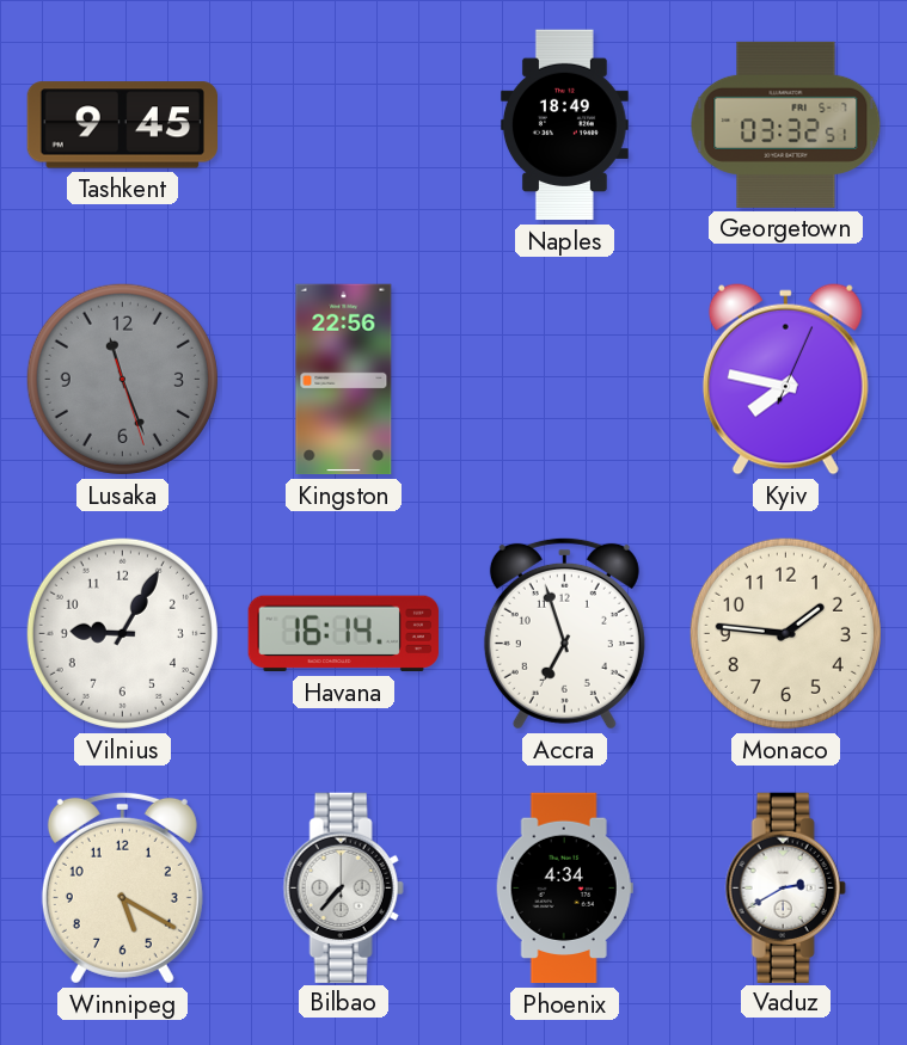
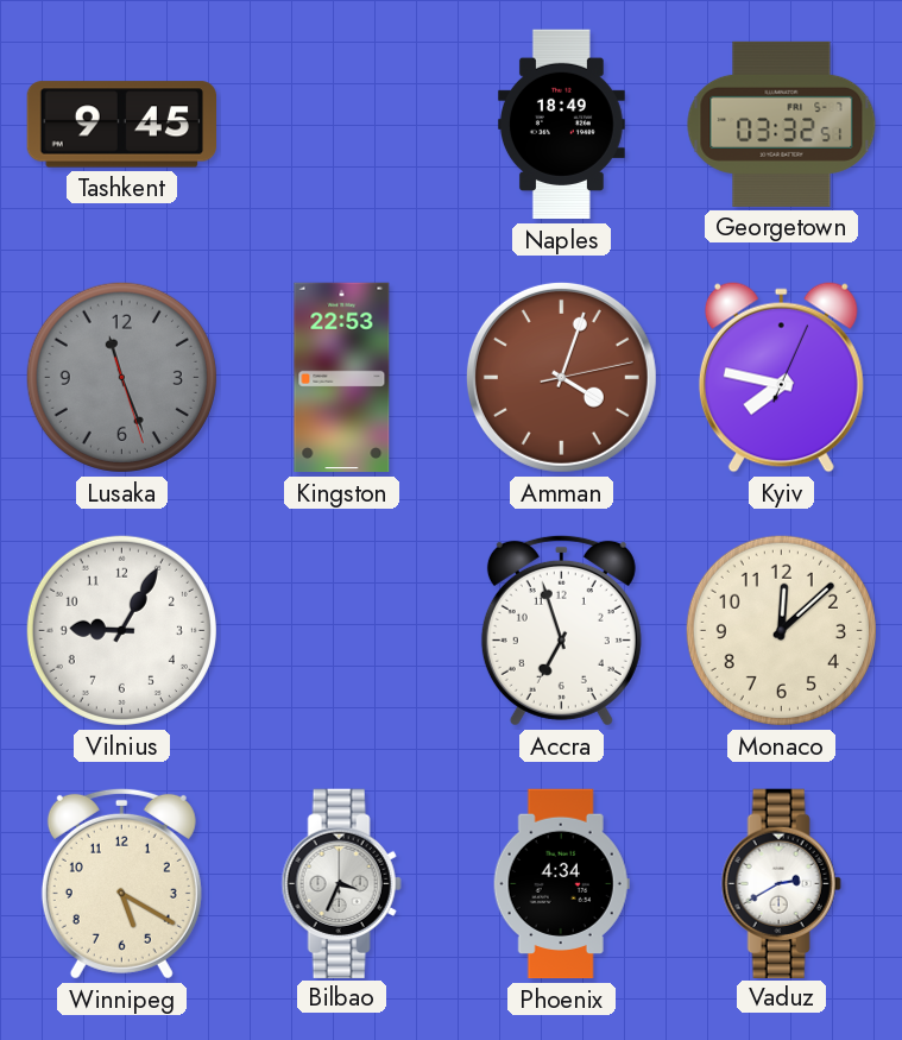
Kingston: 22:56 -> 22:53 (342, 378)
Amman: none -> 4:03 (561, 377)
Havana: 16:14 -> none (343, 634)
Monaco: 1:46 -> 12:08 (781, 630)
Bilbao: 7:37 -> 3:34 (341, 883)
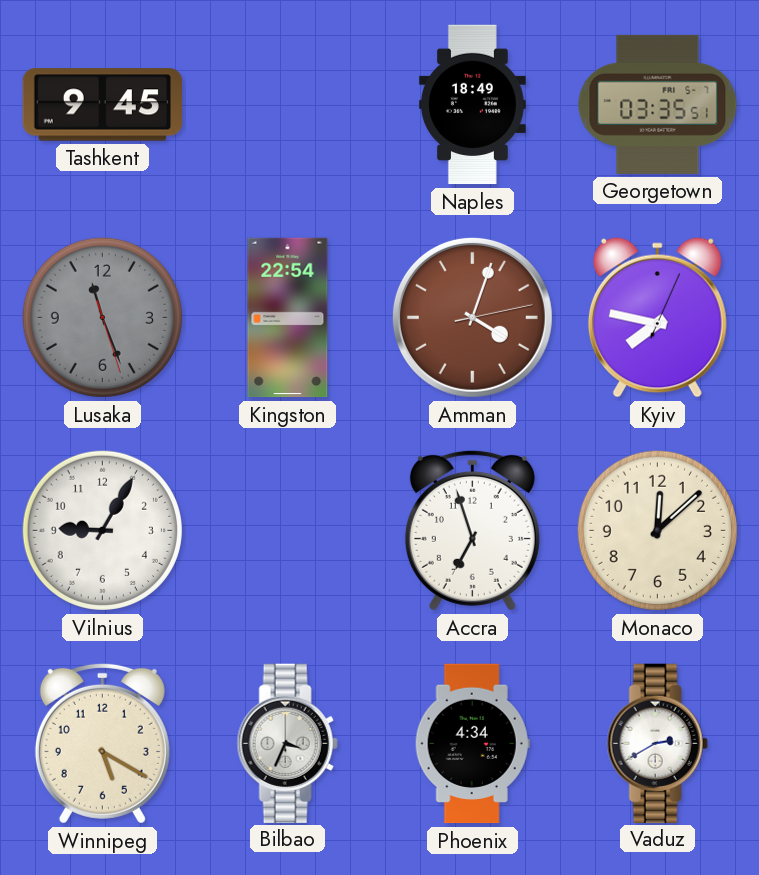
Georgetown: 03:32 -> 03:35 (658, 104)
Kingston: 22:53 -> 22:54 (288, 318)
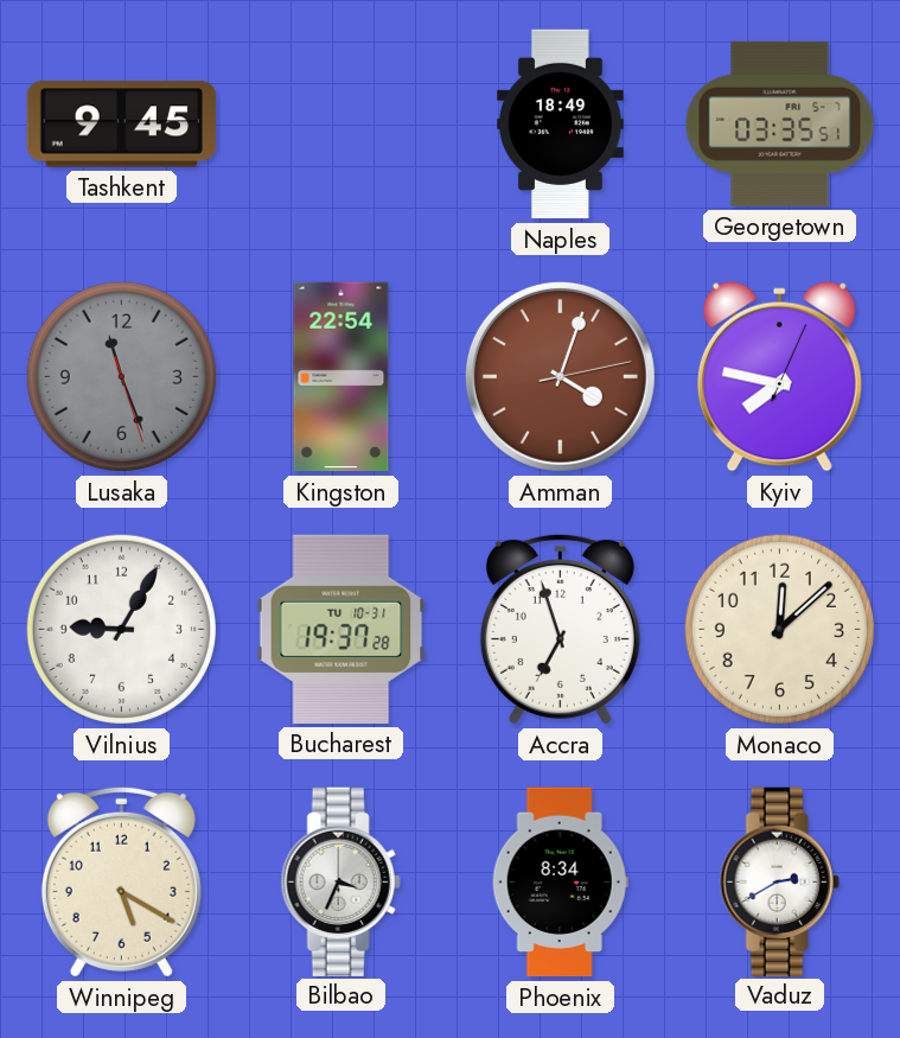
Bucharest: none -> 19:37 (342, 629)
Phoenix: 4:34 -> 8:34 (560, 883)
